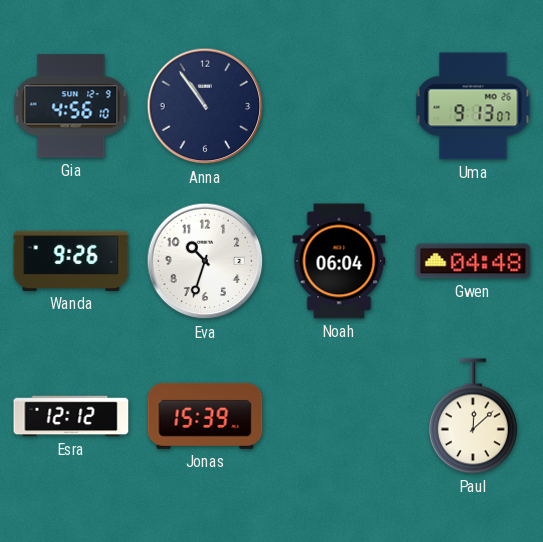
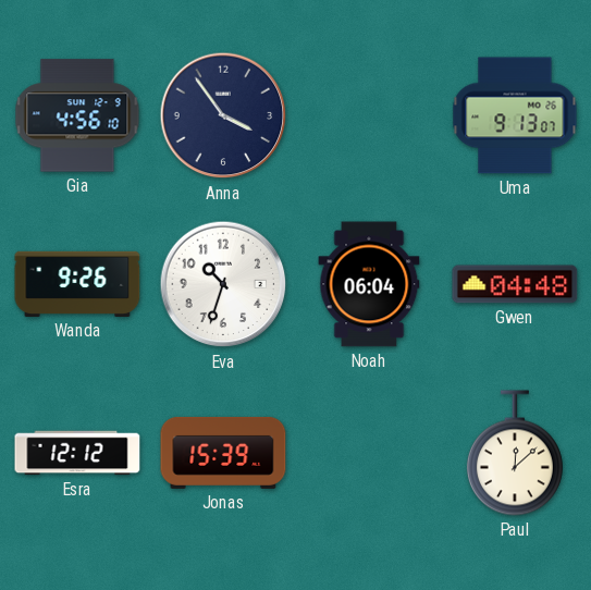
Anna: 10:54 -> 3:54 (223, 115)
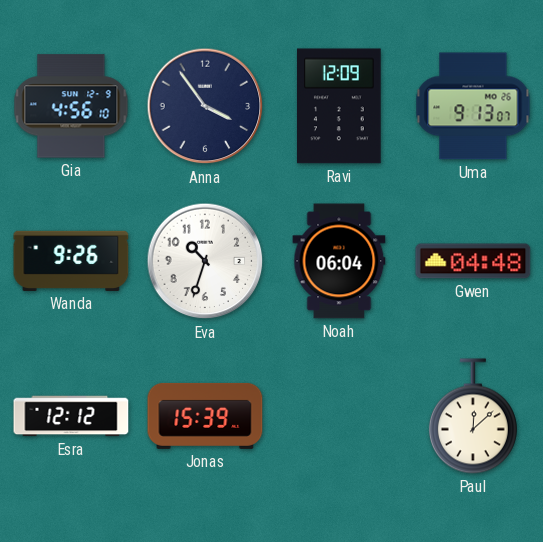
Ravi: none -> 12:09 (339, 106)
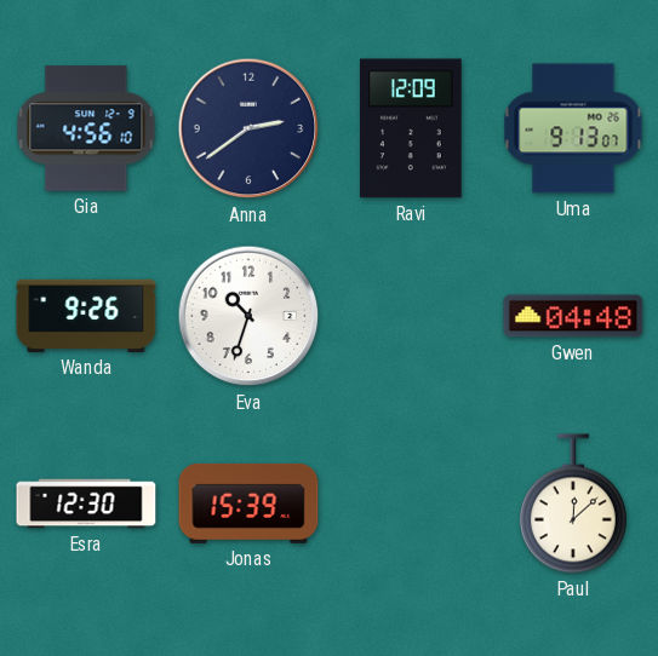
Anna: 3:54 -> 2:39 (248, 128)
Noah: 06:04 -> none (339, 261)
Esra: 12:12 -> 12:30 (86, 503)
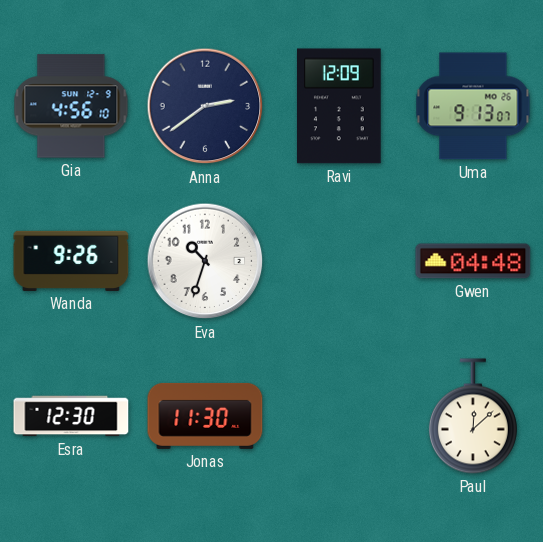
Jonas: 15:39 -> 11:30 (205, 416)
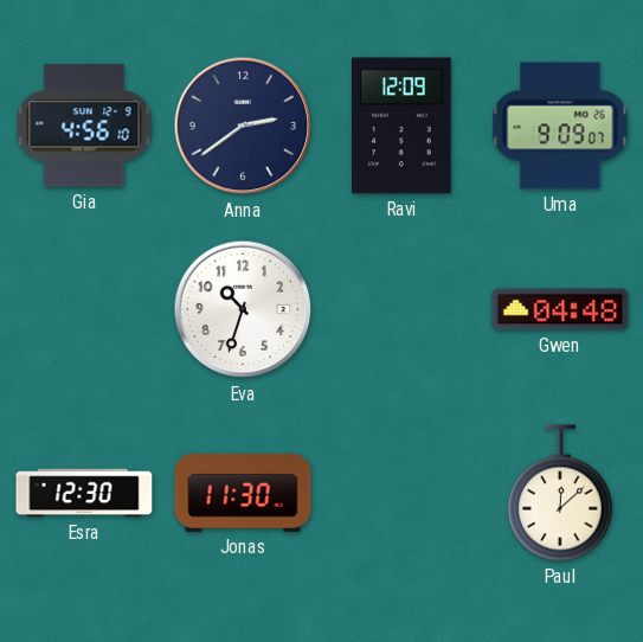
Uma: 9:13 -> 9:09 (560, 126)
Wanda: 9:26 -> none (71, 261)
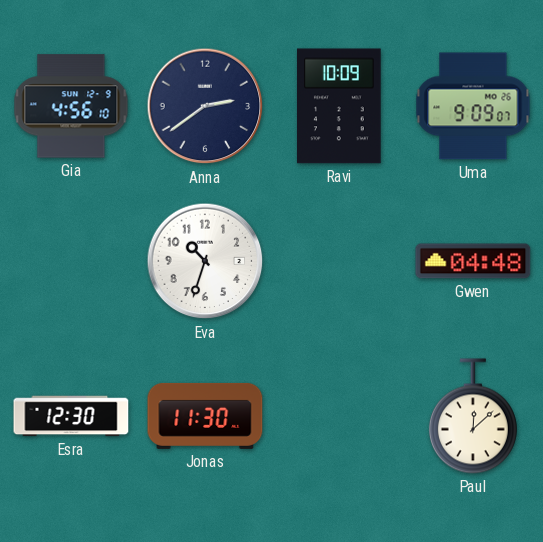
Ravi: 12:09 -> 10:09 (339, 106)
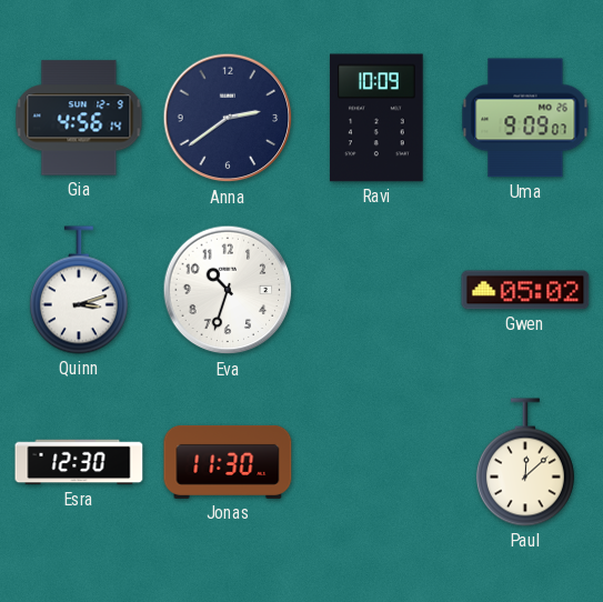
Gia: 4:56:10 -> 4:56:14 (79, 118)
Quinn: none -> 3:12 (79, 290)
Gwen: 04:48 -> 05:02 (525, 290)
